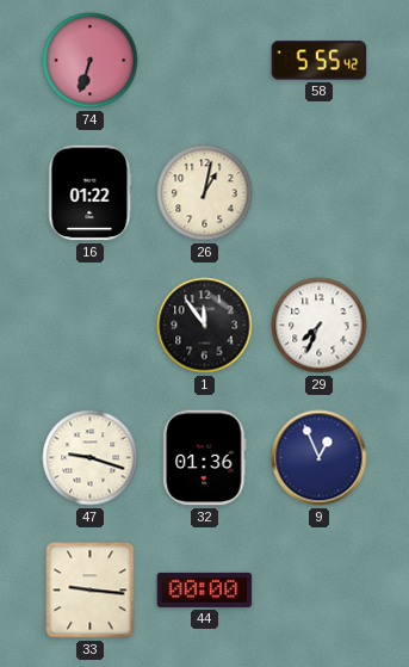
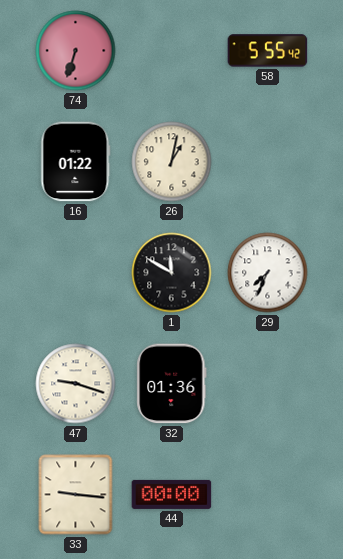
1: 11:54 -> 11:50 (172, 273)
9: 12:56 -> none (320, 458)
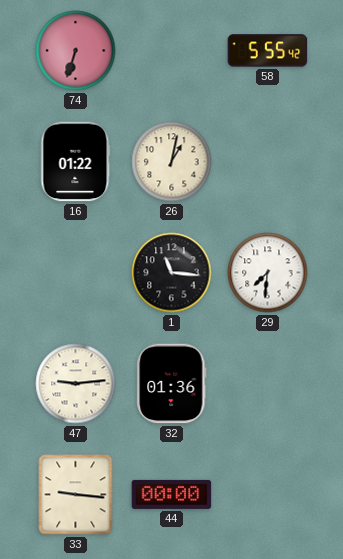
1: 11:50 -> 11:16 (172, 273)
29: 7:34 -> 7:31 (268, 273)
47: 9:18 -> 9:14 (76, 384)
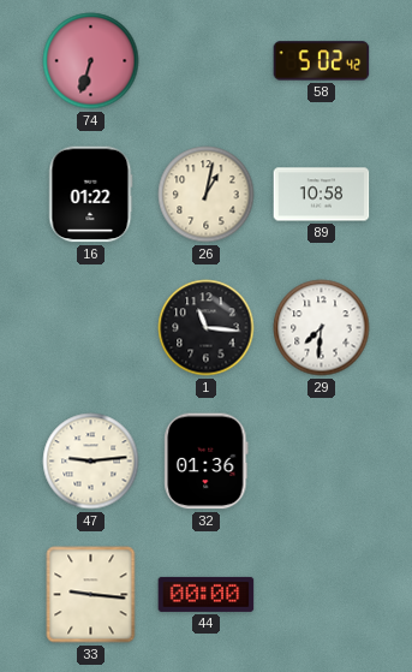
58: 5:55 -> 5:02 (322, 61)
89: none -> 10:58 (322, 195)
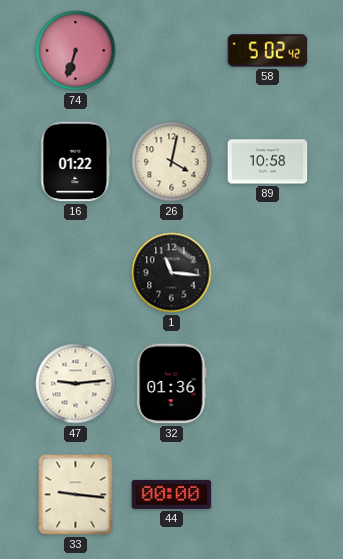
26: 1:02 -> 4:02 (172, 162)
29: 7:31 -> none (322, 328)
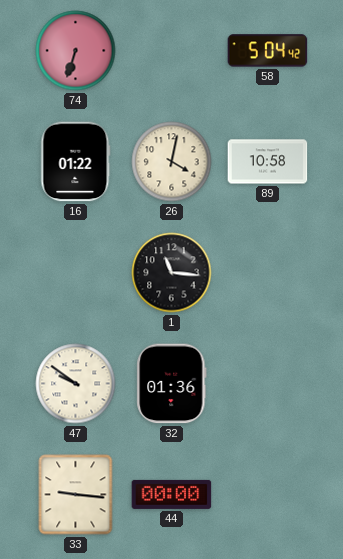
58: 5:02 -> 5:04 (268, 51)
47: 9:14 -> 9:51 (76, 384)
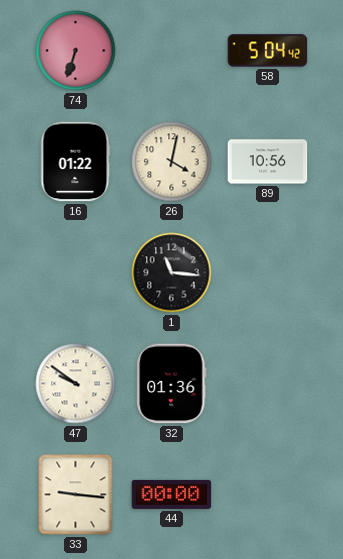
89: 10:58 -> 10:56 (268, 162)
